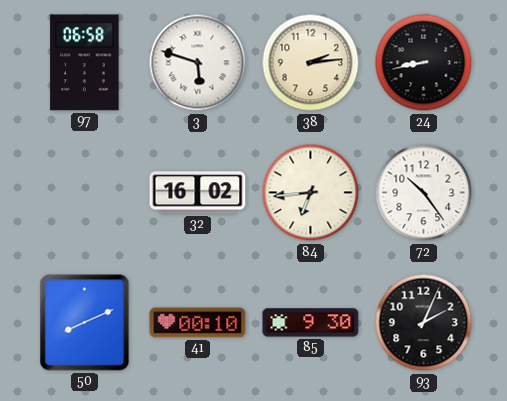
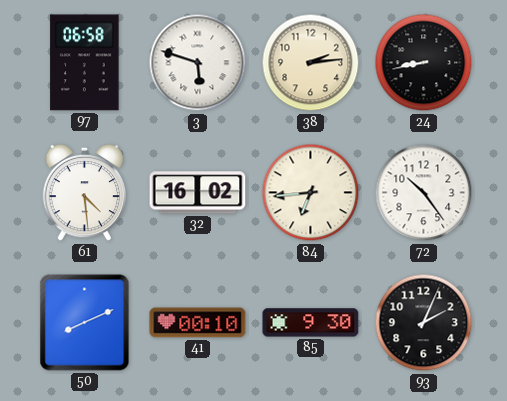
61: none -> 4:29 (85, 193)
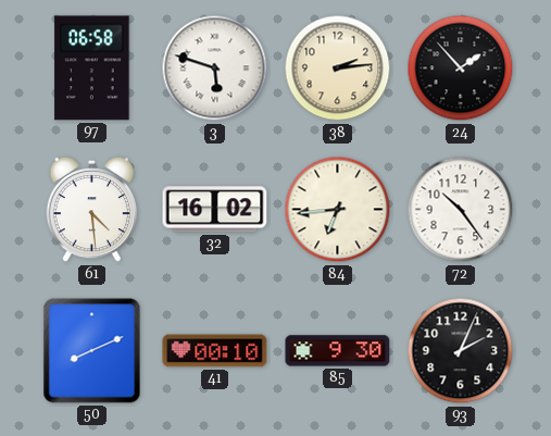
24: 8:43 -> 1:53 (461, 68)
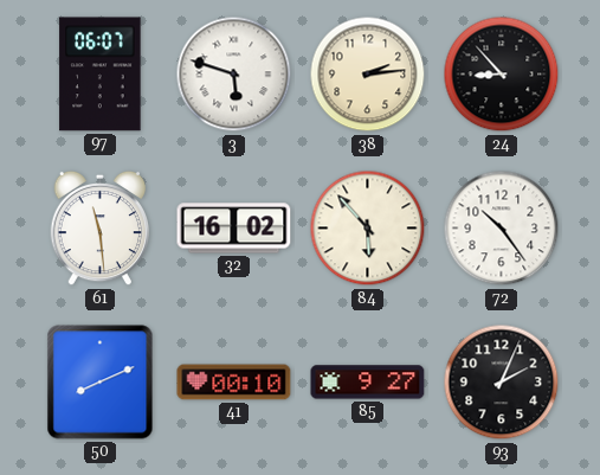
97: 06:58 -> 06:07 (101, 75)
24: 1:53 -> 8:53 (502, 75)
61: 4:29 -> 11:29 (101, 229)
84: 6:44 -> 5:53 (368, 229)
85: 9:30 -> 9:27 (368, 383)
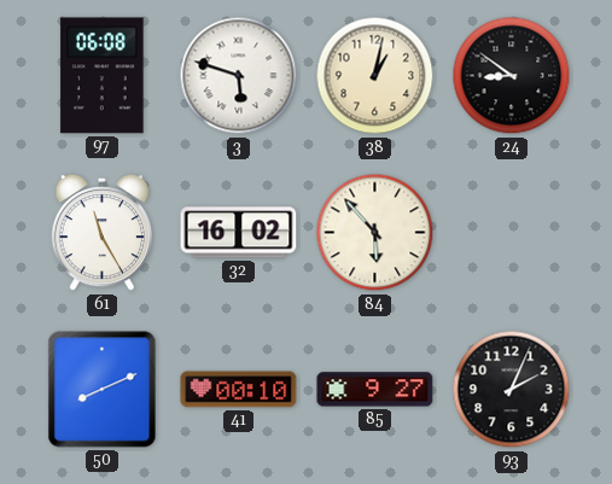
97: 06:07 -> 06:08 (103, 76)
38: 2:14 -> 1:02 (375, 76)
24: 8:53 -> 8:51 (512, 76)
61: 11:29 -> 11:25 (103, 233)
72: 10:24 -> none (502, 229)
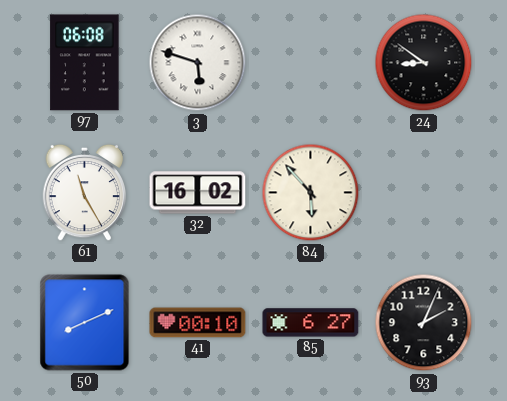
38: 1:02 -> none (375, 76)
85: 9:27 -> 6:27 (311, 323)
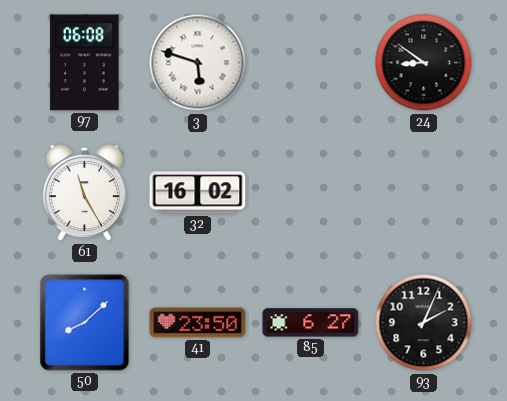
84: 5:53 -> none (311, 193)
50: 8:11 -> 8:08 (85, 323)
41: 00:10 -> 23:50 (198, 323)
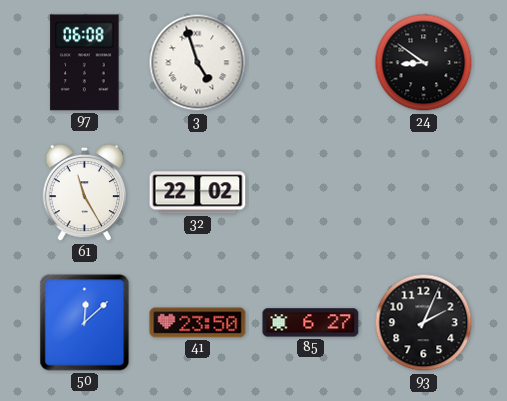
3: 5:48 -> 4:57 (198, 63)
32: 16:02 -> 22:02 (198, 193)
50: 8:08 -> 12:08 (85, 323)
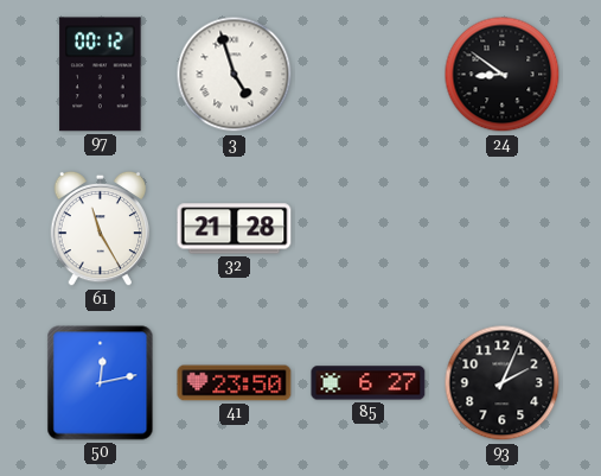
97: 06:08 -> 00:12 (101, 75)
32: 22:02 -> 21:28 (235, 229)
50: 12:08 -> 12:13 (101, 383)
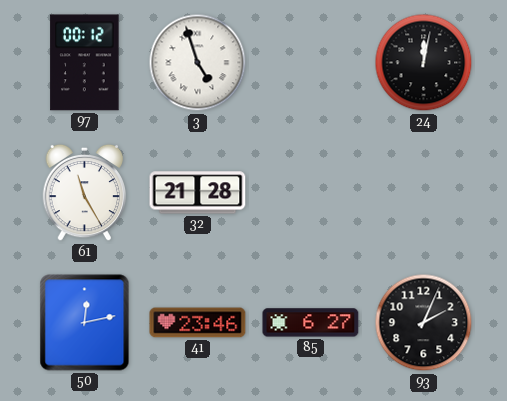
24: 8:51 -> 12:02 (424, 63)
41: 23:50 -> 23:46 (198, 323)
